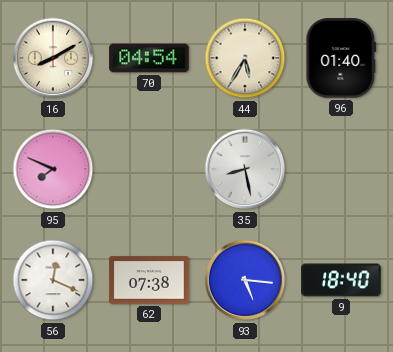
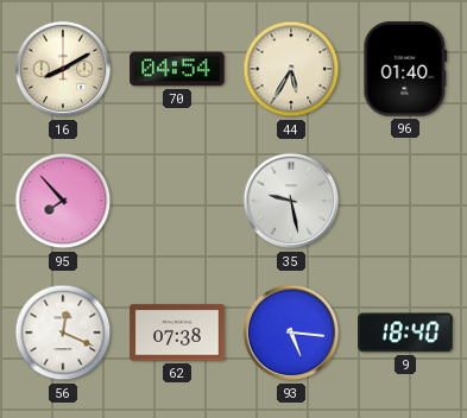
95: 7:49 -> 7:53 (63, 201)
35: 8:28 -> 9:28 (291, 201)
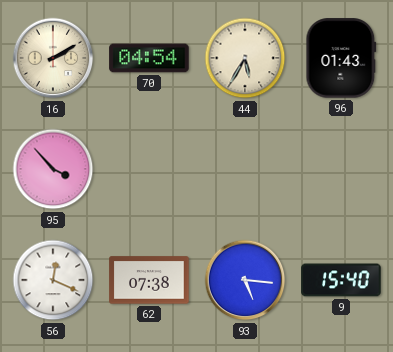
16: 8:10 -> 2:10 (53, 58)
96: 01:40 -> 01:43 (341, 58)
95: 7:53 -> 3:53 (53, 169)
35: 9:28 -> none (291, 201)
9: 18:40 -> 15:40 (341, 280)
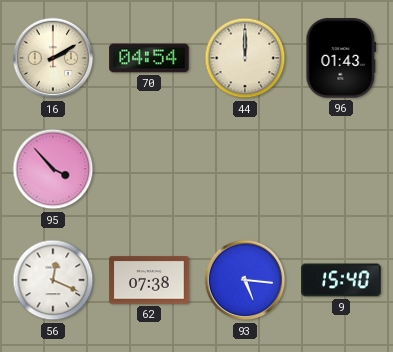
44: 5:35 -> 12:00 (245, 58)
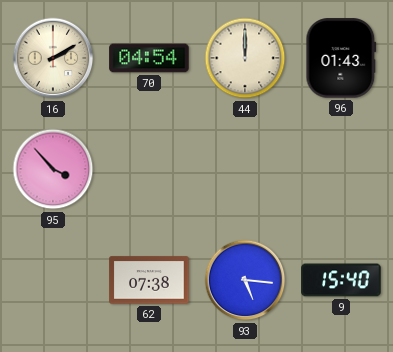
56: 12:19 -> none (53, 280)
